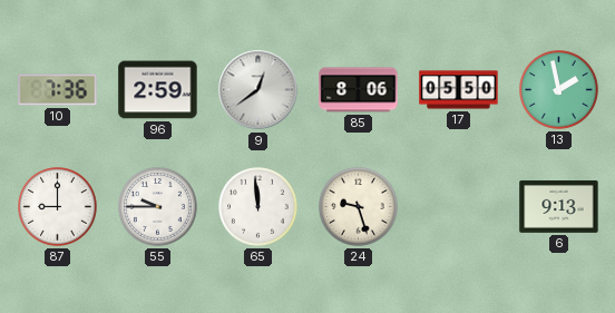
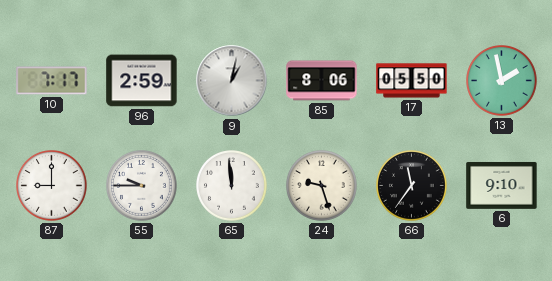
10: 7:36 -> 7:17 (52, 81)
9: 12:39 -> 1:02 (232, 81)
66: none -> 11:36 (412, 186)
6: 9:13 -> 9:10 (502, 186)
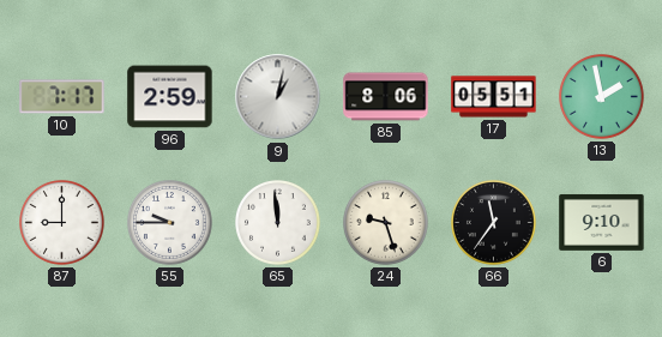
17: 05:50 -> 05:51 (494, 97)
